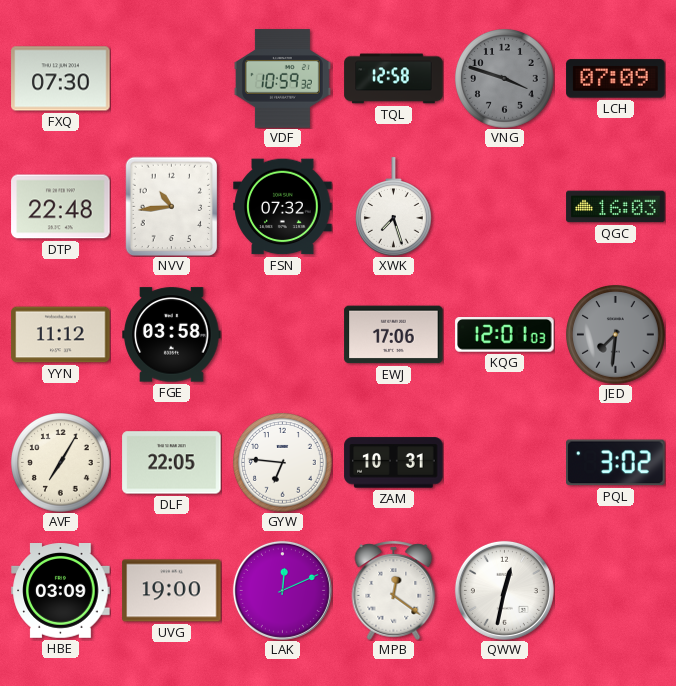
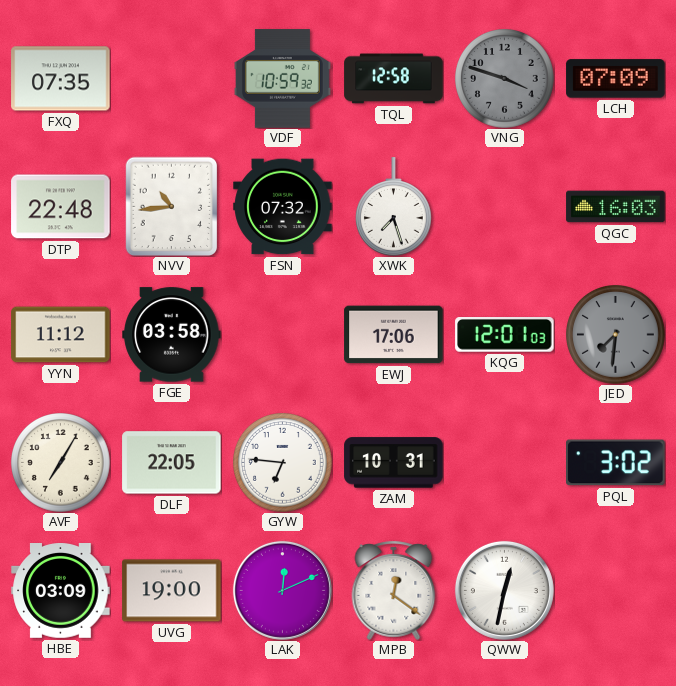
FXQ: 07:30 -> 07:35 (61, 79)
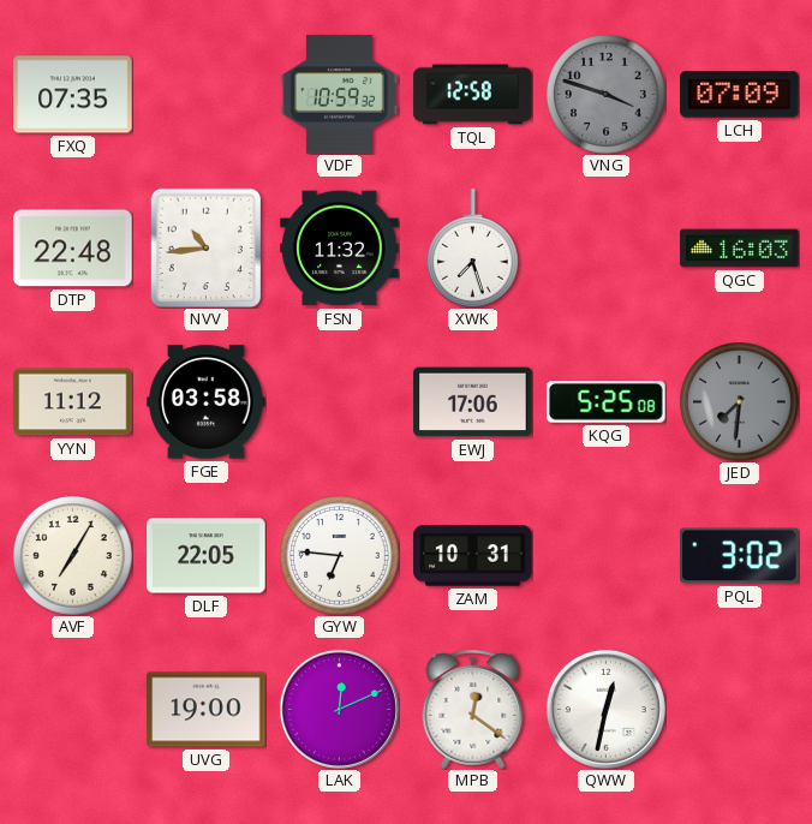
FSN: 07:32 -> 11:32 (340, 249)
KQG: 12:01 -> 5:25 (607, 402)
HBE: 03:09 -> none (61, 591)
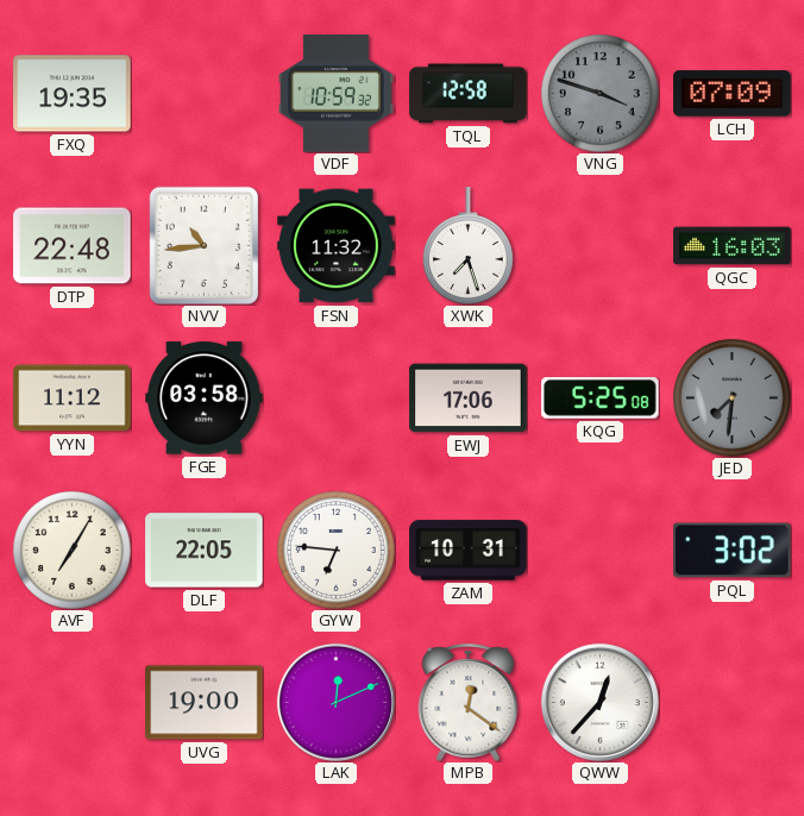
FXQ: 07:35 -> 19:35 (73, 94)
QWW: 12:32 -> 12:37 (599, 702)
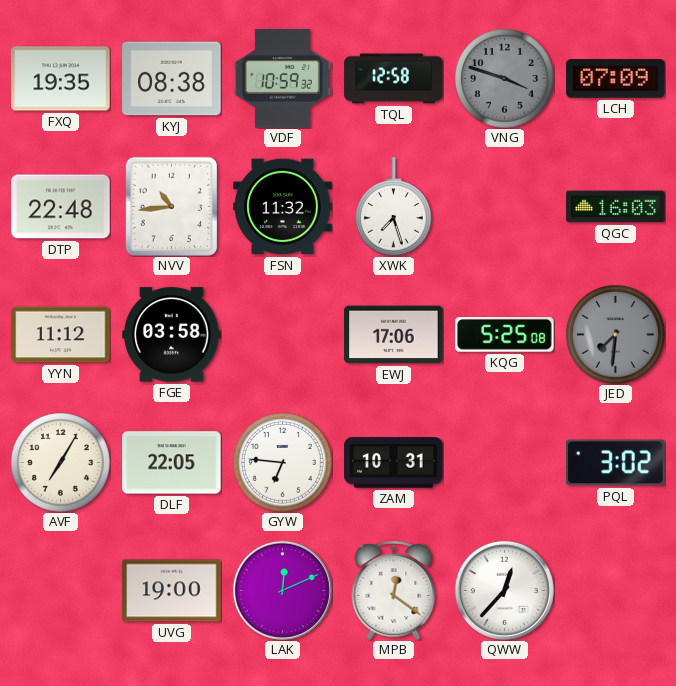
KYJ: none -> 08:38 (172, 79)
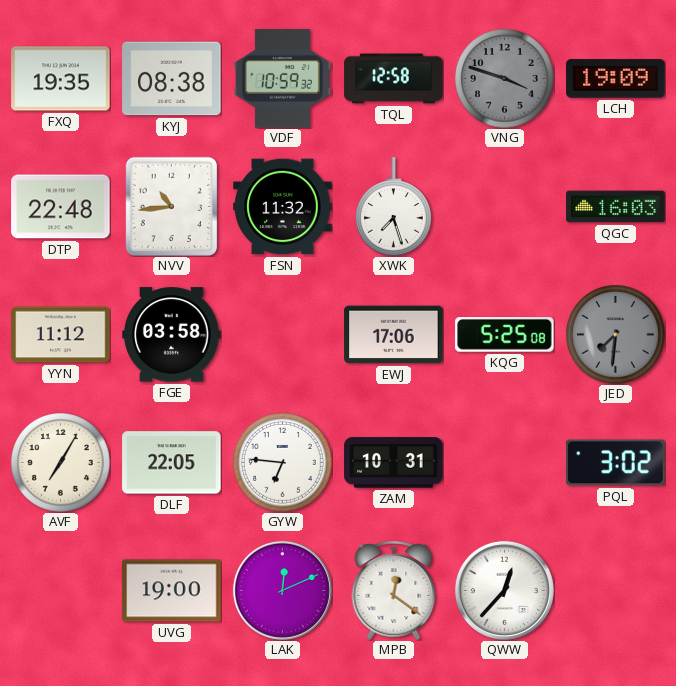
LCH: 07:09 -> 19:09 (616, 79)
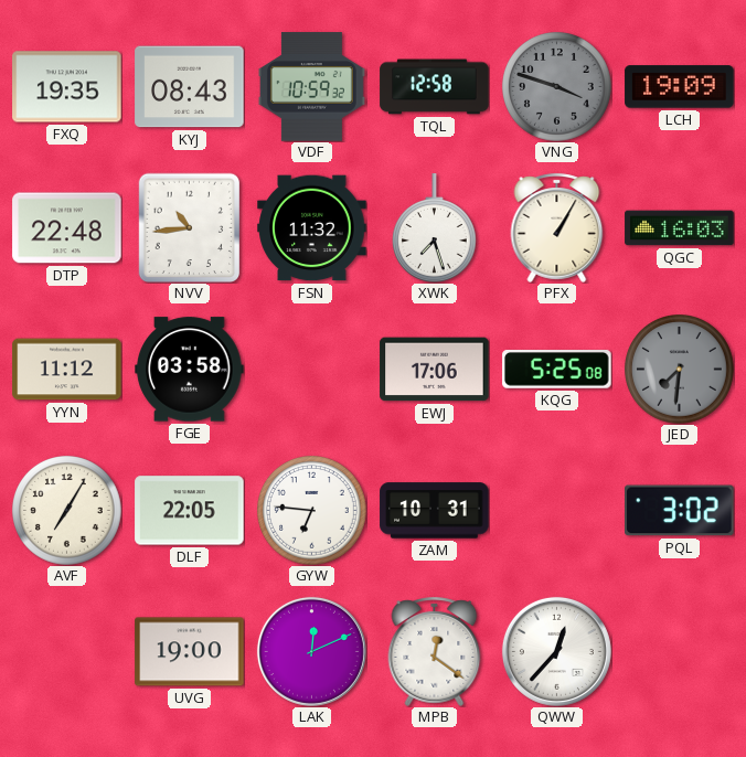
KYJ: 08:38 -> 08:43 (190, 87)
PFX: none -> 1:05 (557, 227)
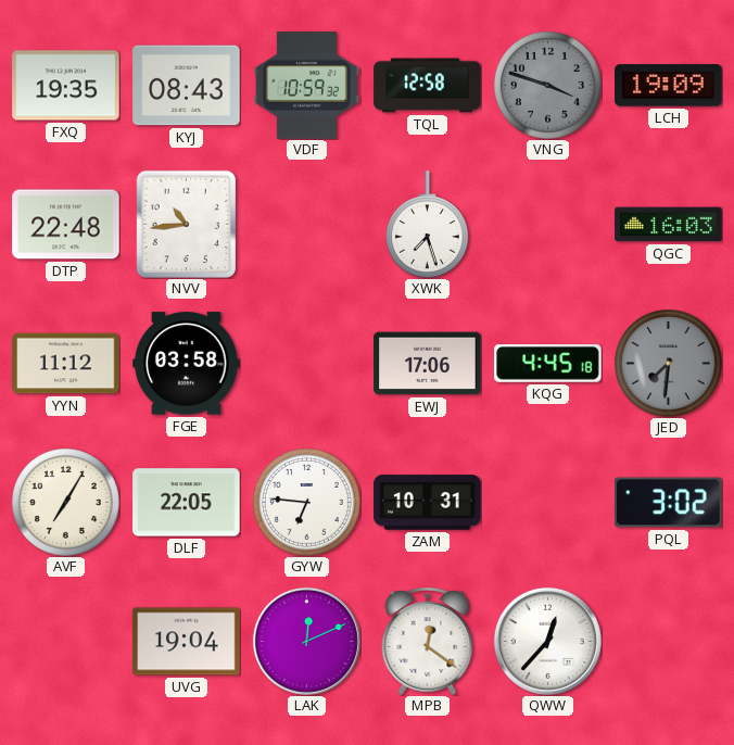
FSN: 11:32 -> none (312, 228)
PFX: 1:05 -> none (557, 227)
KQG: 5:25 -> 4:45 (548, 364)
UVG: 19:00 -> 19:04 (187, 642)
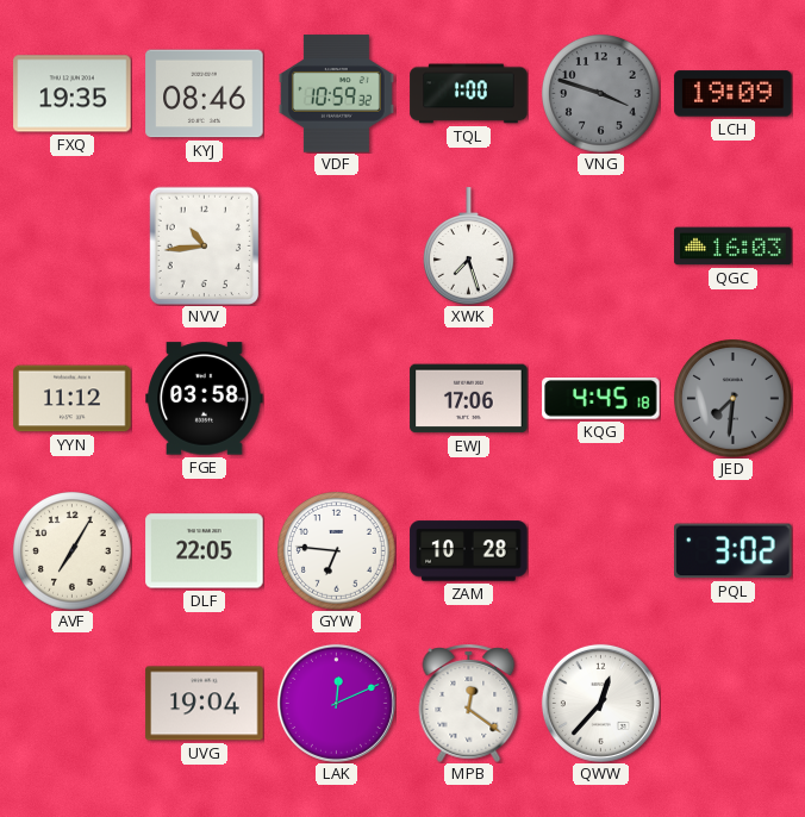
KYJ: 08:43 -> 08:46 (205, 94)
TQL: 12:58 -> 1:00 (469, 94)
DTP: 22:48 -> none (66, 225)
ZAM: 10:31 -> 10:28 (469, 551)
